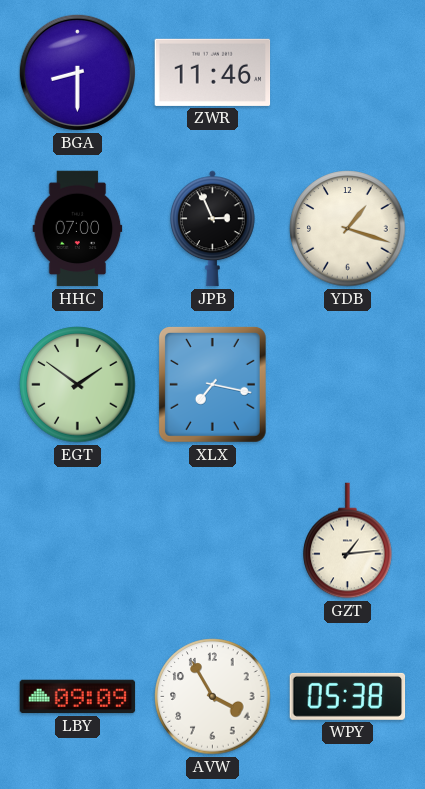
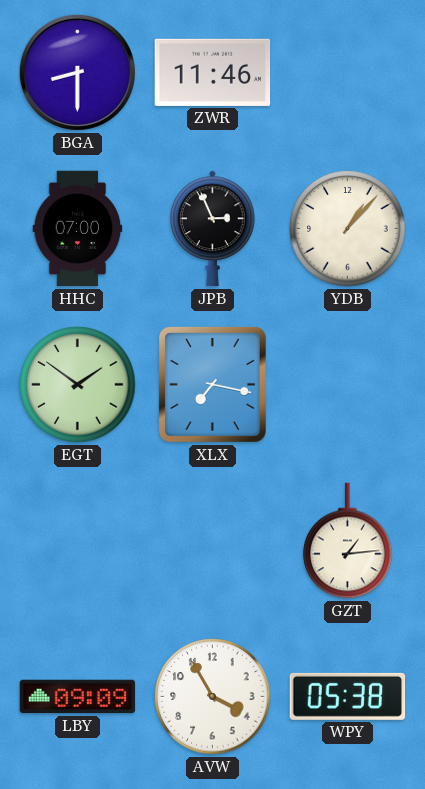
YDB: 1:18 -> 1:07 (348, 229)
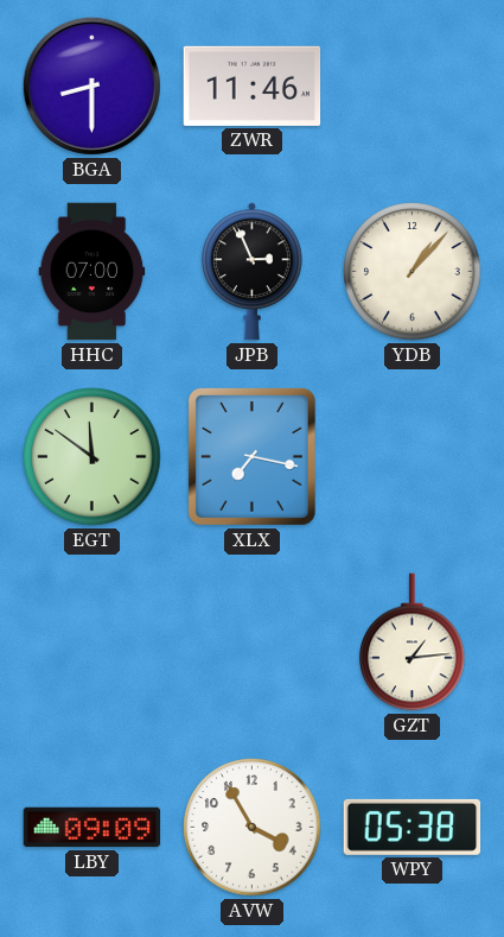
EGT: 1:51 -> 11:51 (92, 457)
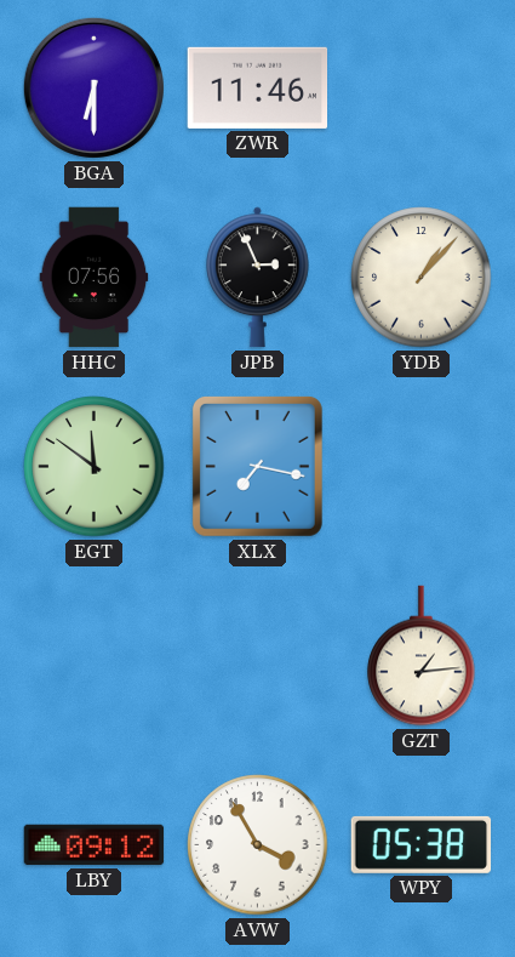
BGA: 8:30 -> 6:30 (93, 87)
HHC: 07:00 -> 07:56 (95, 278)
LBY: 09:09 -> 09:12 (95, 845)
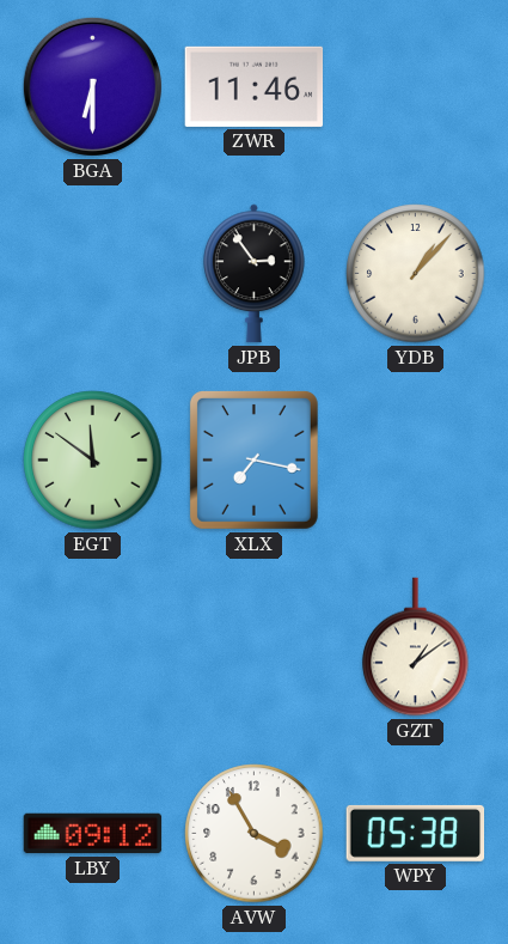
HHC: 07:56 -> none (95, 278)
JPB: 2:56 -> 2:54 (255, 274)
GZT: 1:14 -> 1:09 (416, 647)
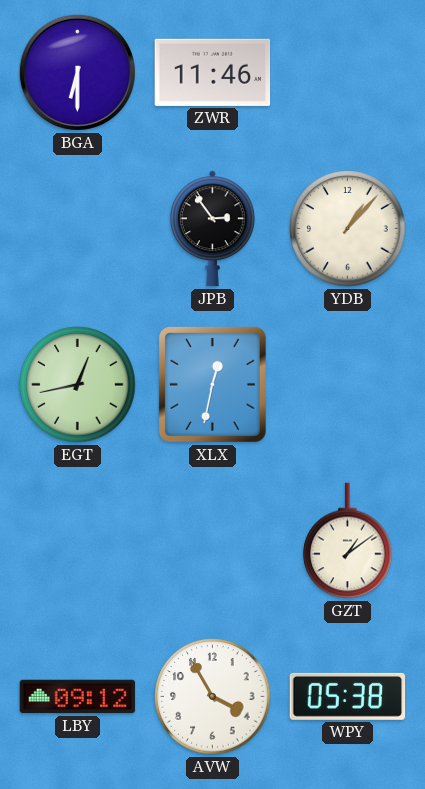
EGT: 11:51 -> 12:43 (78, 385)
XLX: 7:17 -> 12:32 (212, 384)
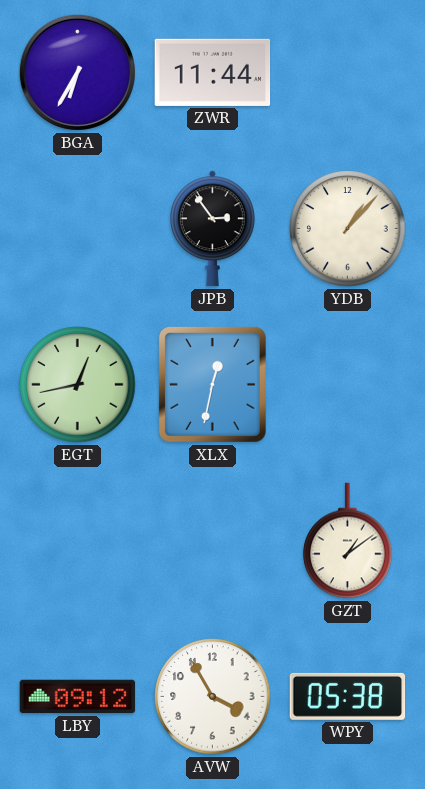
BGA: 6:30 -> 6:35 (77, 72)
ZWR: 11:46 -> 11:44 (213, 72)
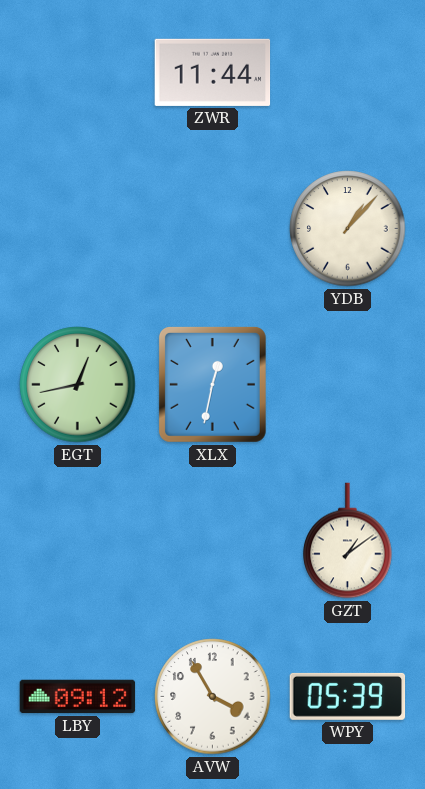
BGA: 6:35 -> none (77, 72)
JPB: 2:54 -> none (213, 229)
WPY: 05:38 -> 05:39 (348, 696)
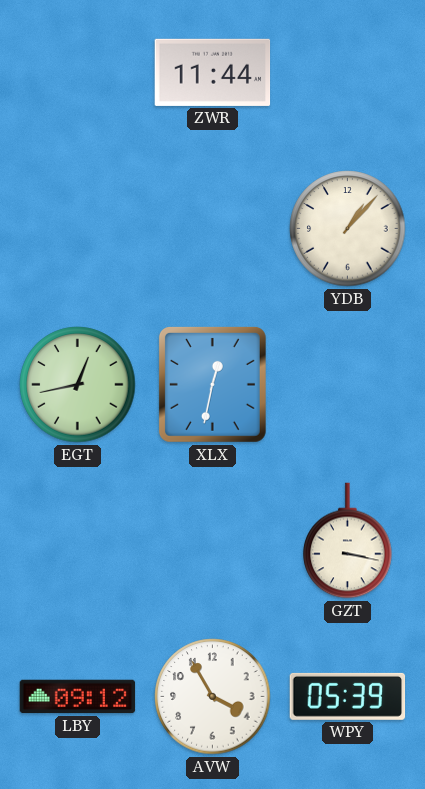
GZT: 1:09 -> 3:17 (348, 541)
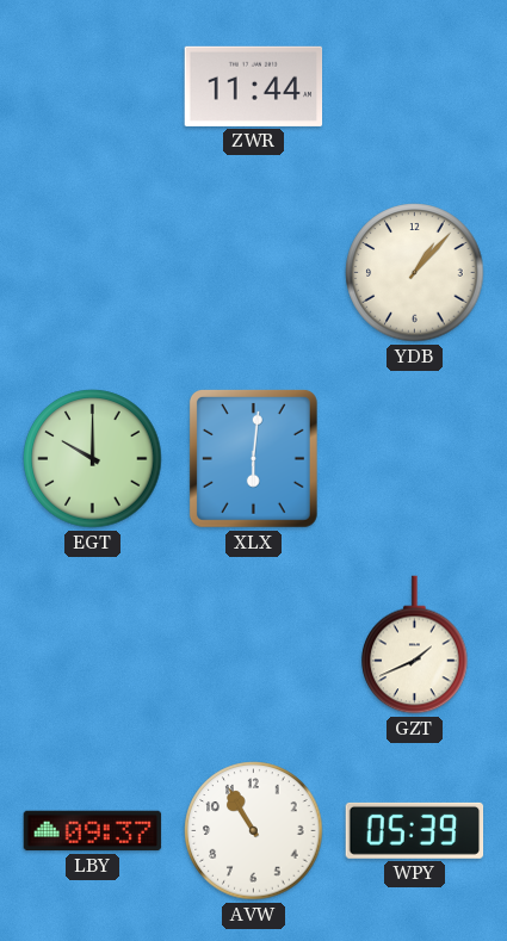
EGT: 12:43 -> 10:00 (93, 459)
XLX: 12:32 -> 6:01 (253, 458)
GZT: 3:17 -> 1:41 (415, 645)
LBY: 09:12 -> 09:37 (93, 831)
AVW: 3:55 -> 10:55 (254, 831)
